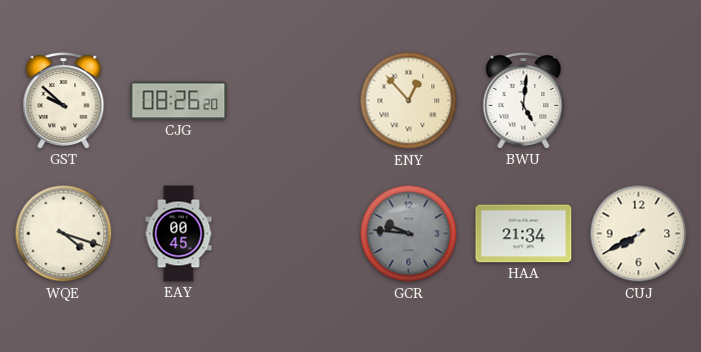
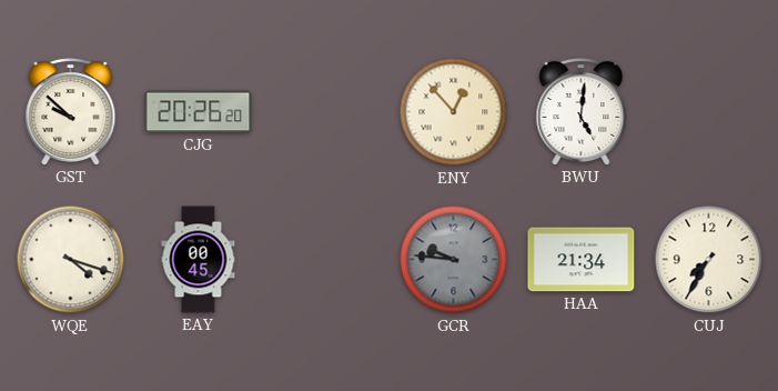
CJG: 08:26 -> 20:26 (199, 112)
CUJ: 7:40 -> 7:35 (709, 260)
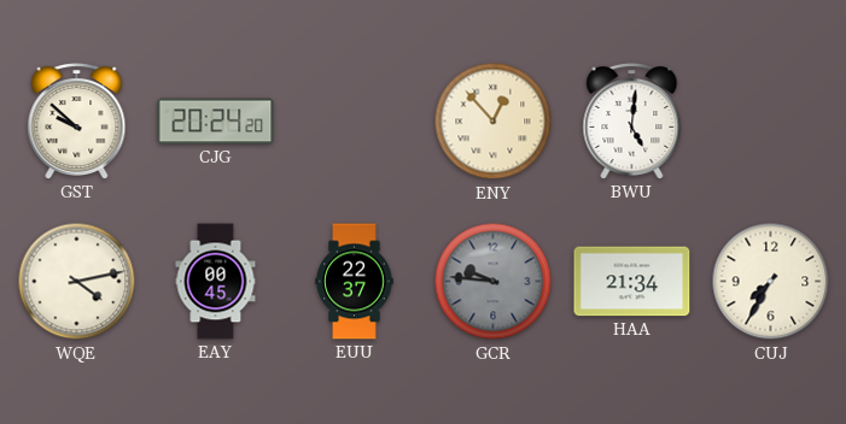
CJG: 20:26 -> 20:24 (216, 122)
WQE: 4:18 -> 4:13 (77, 282)
EUU: none -> 22:37 (355, 282)
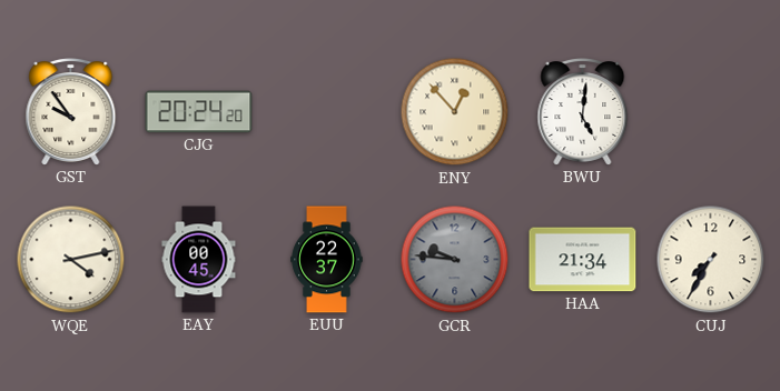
GST: 9:52 -> 9:54 (71, 112)
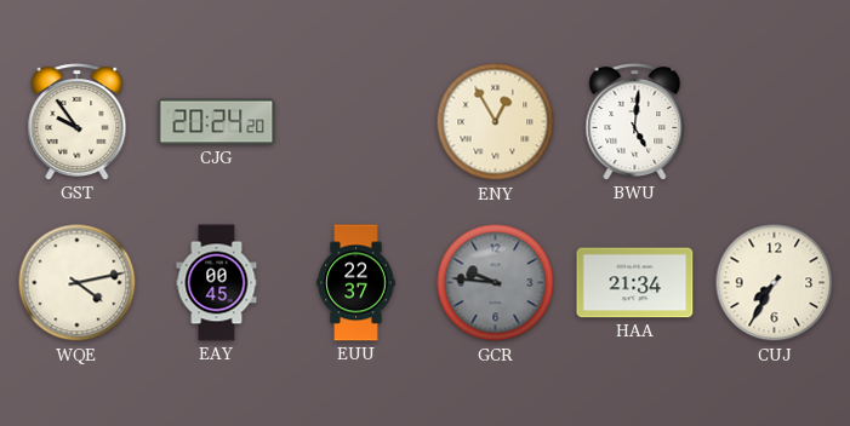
ENY: 12:53 -> 12:55 (496, 122)
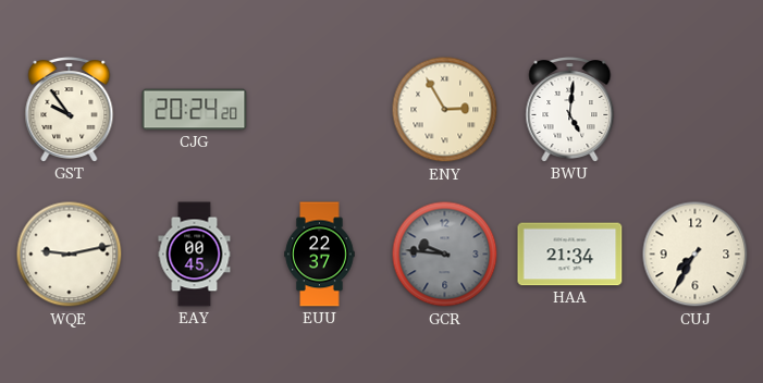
ENY: 12:55 -> 2:55 (445, 110)
WQE: 4:13 -> 9:13 (70, 255)
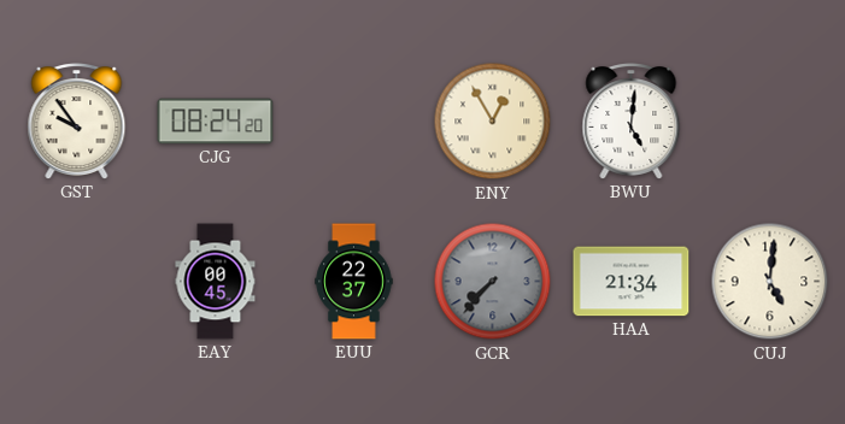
CJG: 20:24 -> 08:24 (216, 122)
ENY: 2:55 -> 12:55 (493, 122)
WQE: 9:13 -> none (70, 255)
GCR: 9:46 -> 7:37 (493, 282)
CUJ: 7:35 -> 5:01 (770, 282)
